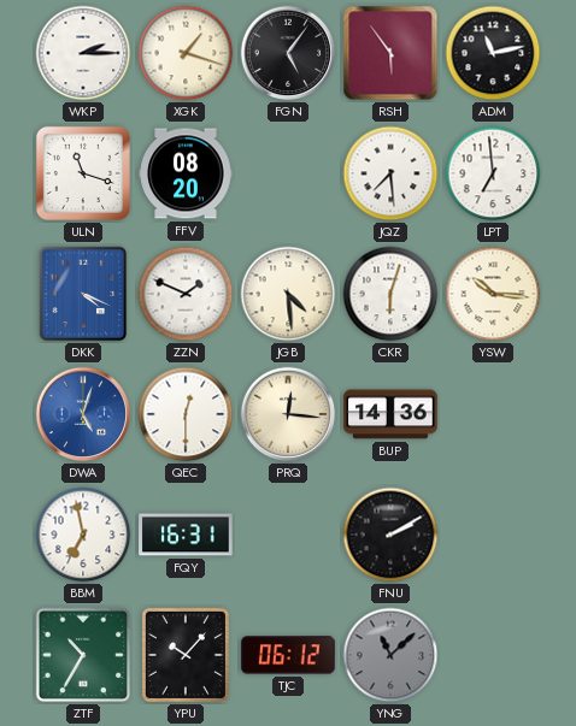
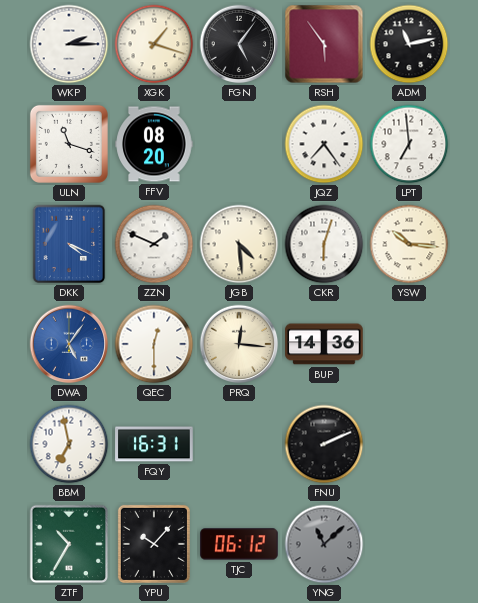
JQZ: 7:29 -> 7:24 (324, 144)
DWA: 5:03 -> 5:06 (69, 344)
FNU: 2:10 -> 2:11 (324, 444)
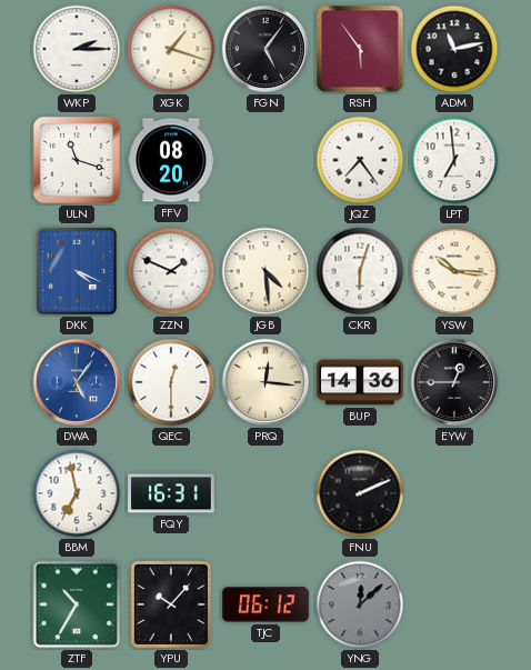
EYW: none -> 12:45 (454, 382)
YNG: 11:08 -> 12:08 (360, 604)
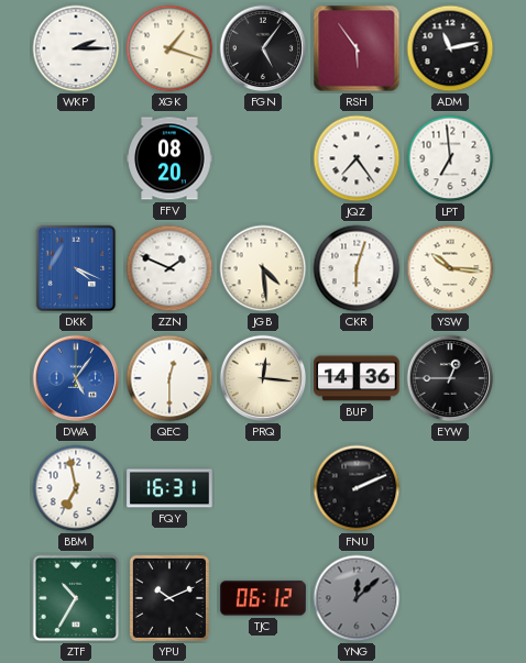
ULN: 11:18 -> none (77, 160)
YPU: 10:07 -> 10:11 (169, 598)
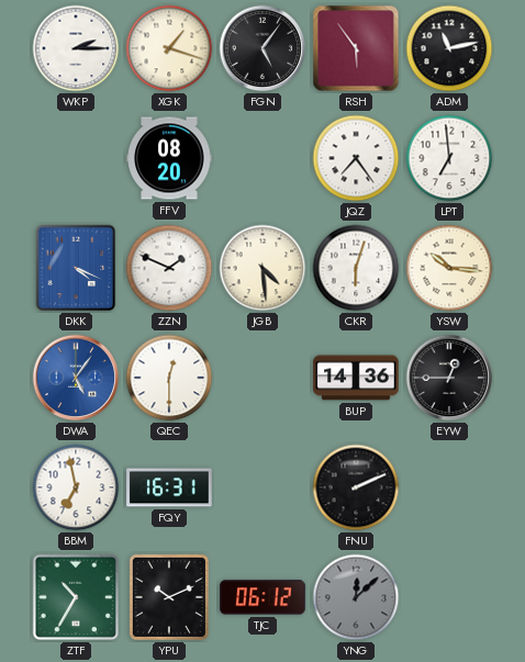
PRQ: 12:16 -> none (263, 378)
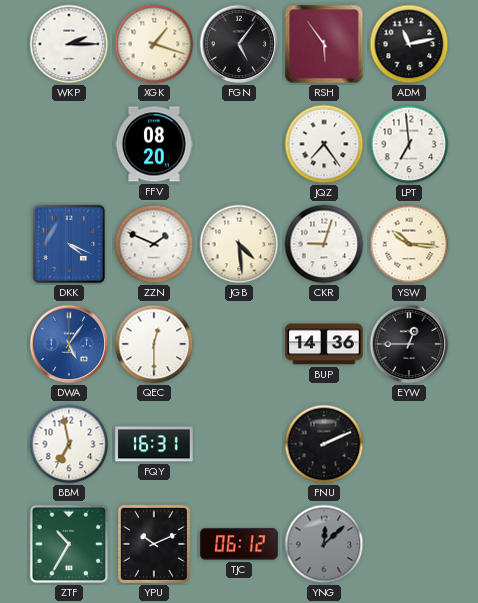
CKR: 6:03 -> 9:03 (324, 244)
